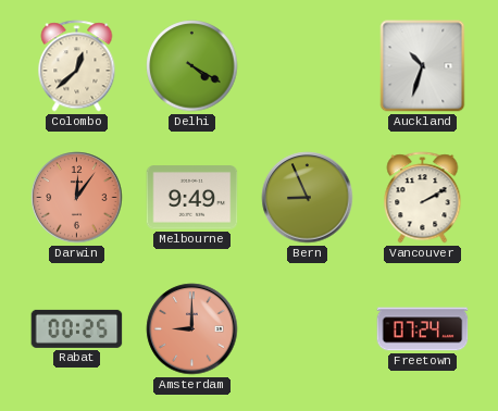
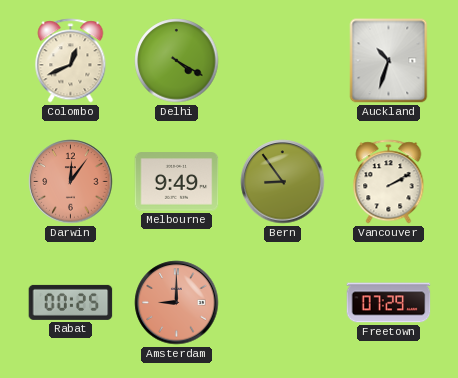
Colombo: 12:38 -> 12:41 (71, 61)
Bern: 8:56 -> 8:54 (283, 182)
Freetown: 07:24 -> 07:29 (389, 303)
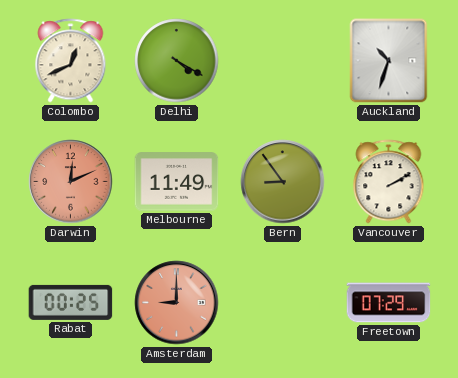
Darwin: 12:06 -> 12:11 (71, 182)
Melbourne: 9:49 -> 11:49 (177, 182)
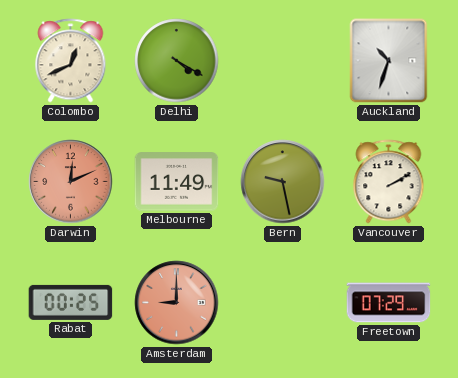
Bern: 8:54 -> 9:28 (283, 182)
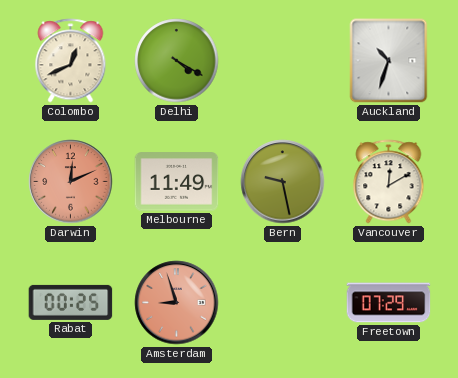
Vancouver: 2:10 -> 12:10 (389, 182)
Amsterdam: 9:00 -> 8:57 (177, 303)
